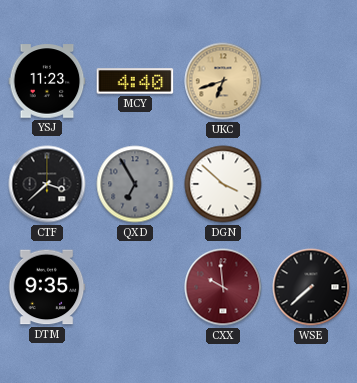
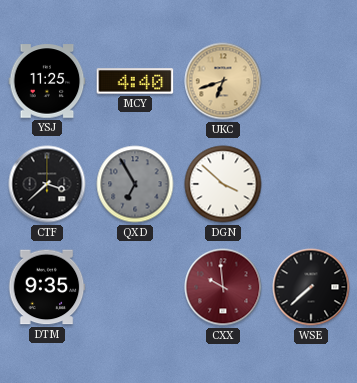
YSJ: 11:23 -> 11:25 (47, 81)
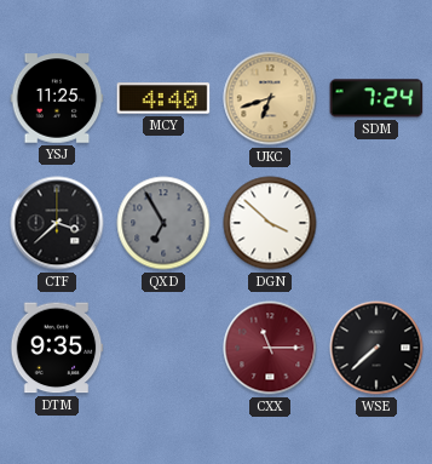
SDM: none -> 7:24 (376, 98)
CXX: 9:59 -> 11:15 (270, 348)
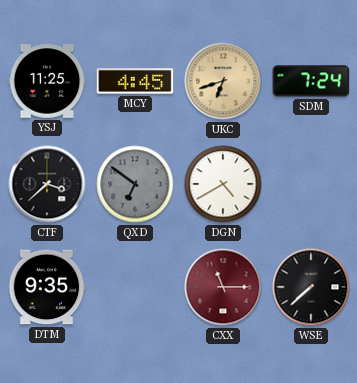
MCY: 4:40 -> 4:45 (135, 81)
QXD: 6:55 -> 6:51 (135, 184)
DGN: 3:52 -> 4:40 (223, 184)
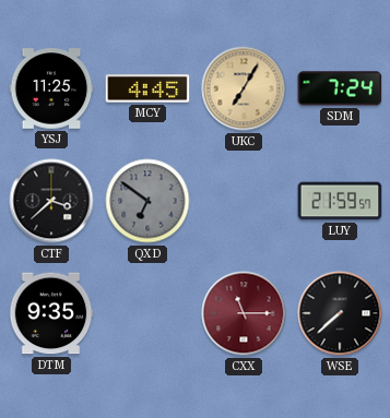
UKC: 6:42 -> 7:05 (244, 88)
DGN: 4:40 -> none (223, 184)
LUY: none -> 21:59 (340, 201)
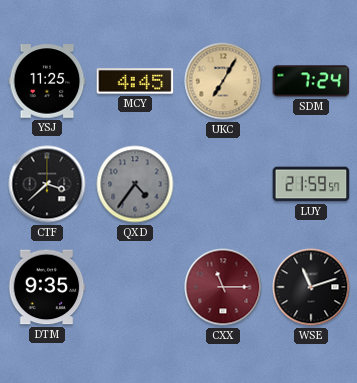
QXD: 6:51 -> 4:36 (135, 184)
WSE: 7:38 -> 11:12 (311, 287)
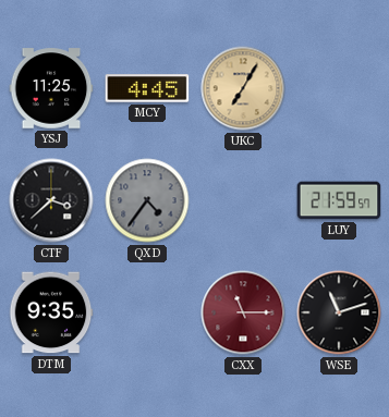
SDM: 7:24 -> none (311, 81)
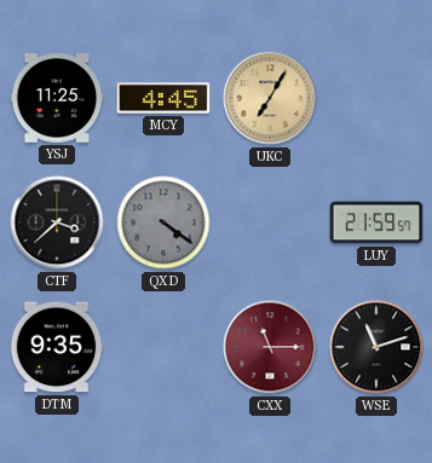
QXD: 4:36 -> 4:21 (163, 222)
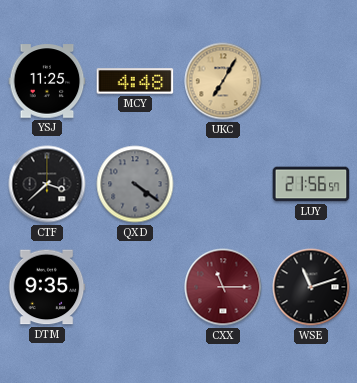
MCY: 4:45 -> 4:48 (135, 81)
LUY: 21:59 -> 21:56 (311, 184)
